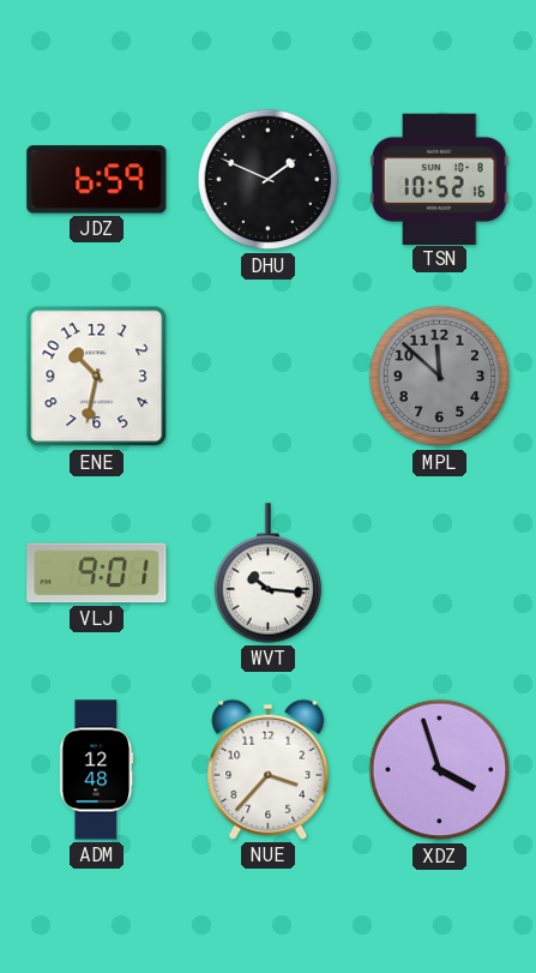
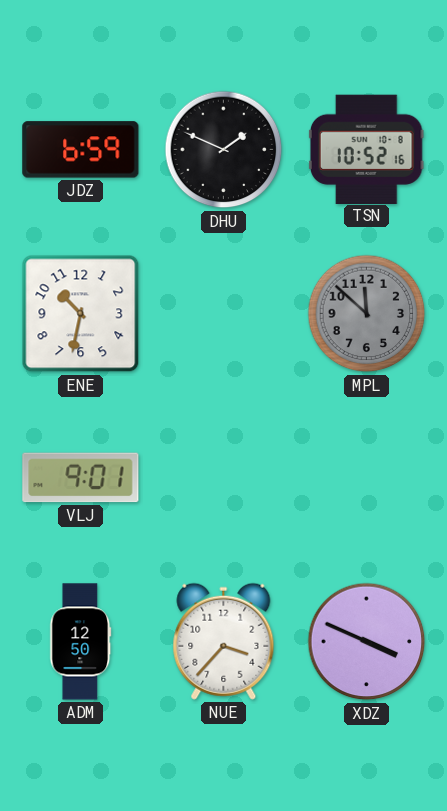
WVT: 10:16 -> none (269, 573)
ADM: 12:48 -> 12:50 (81, 642)
XDZ: 3:57 -> 3:49 (367, 642)
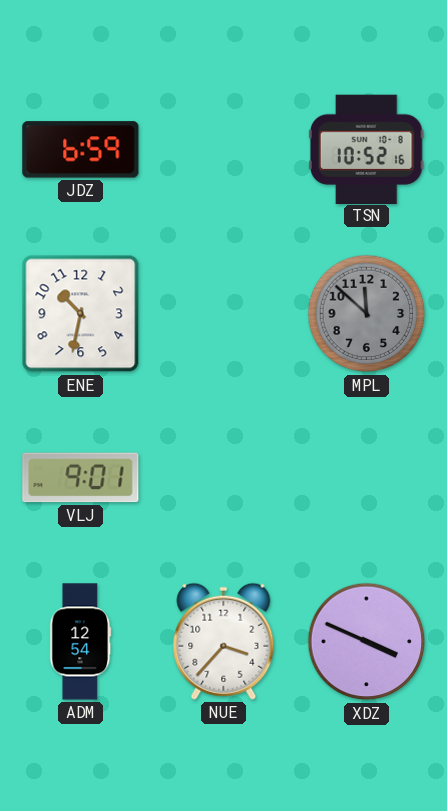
DHU: 1:49 -> none (224, 150)
ADM: 12:50 -> 12:54 (81, 642)
